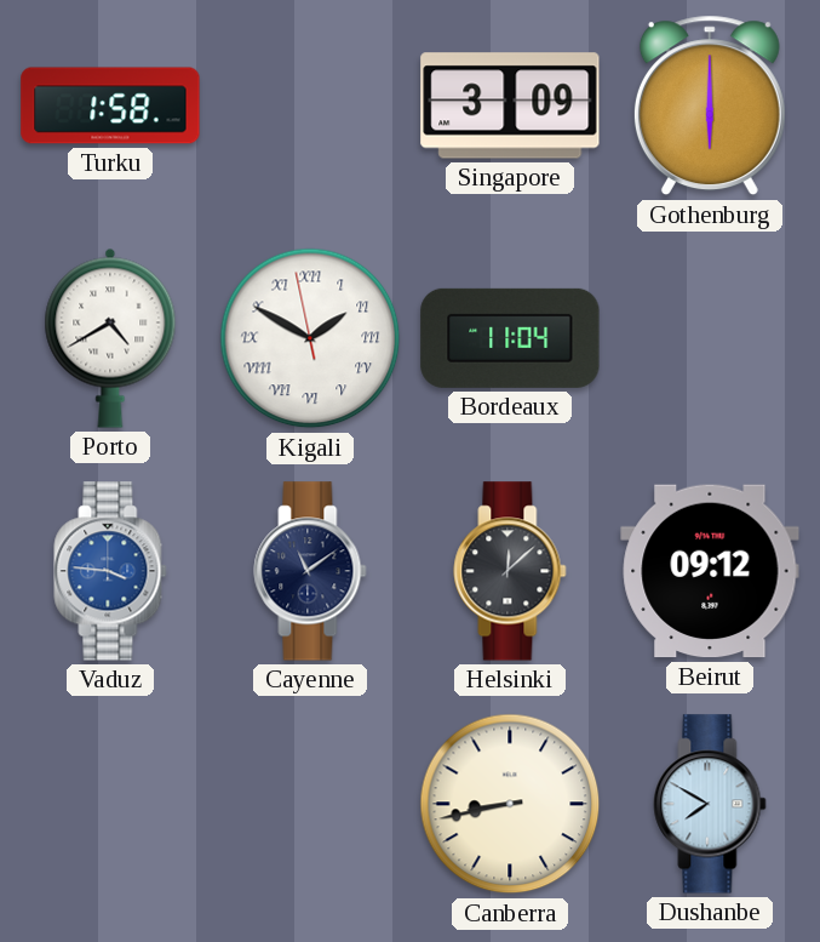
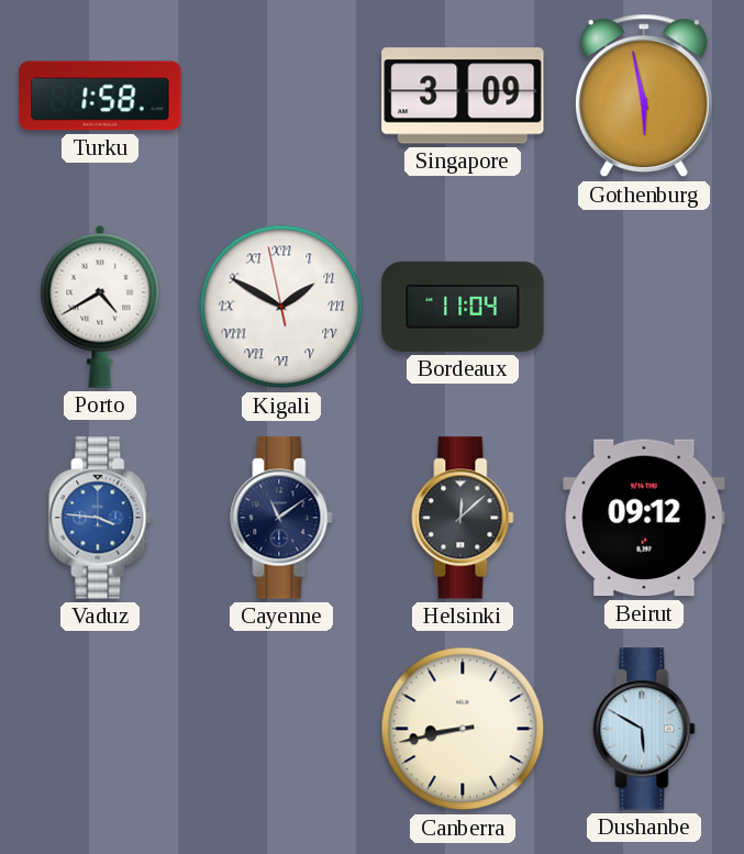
Gothenburg: 6:00 -> 5:58 (644, 96)
Dushanbe: 7:50 -> 5:50 (644, 729)
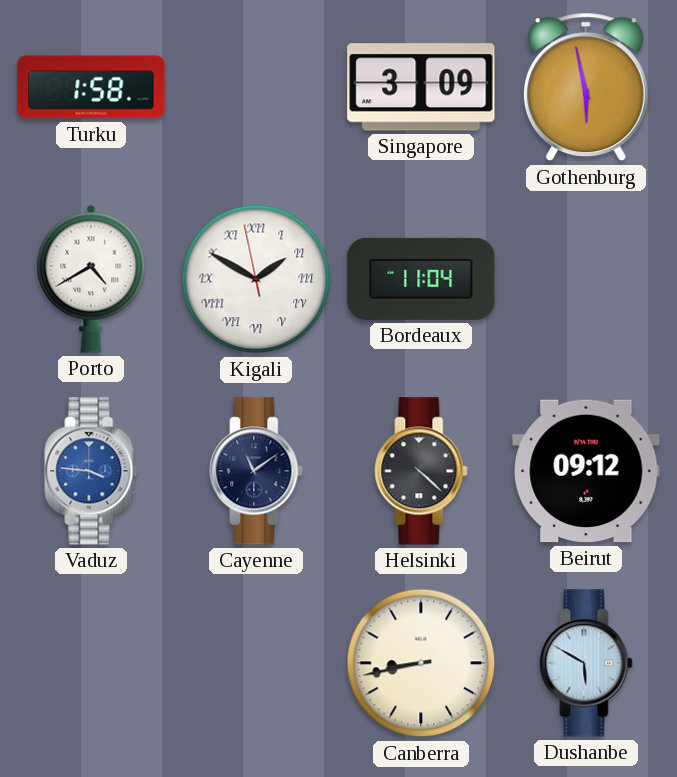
Helsinki: 12:08 -> 4:22 (421, 471)
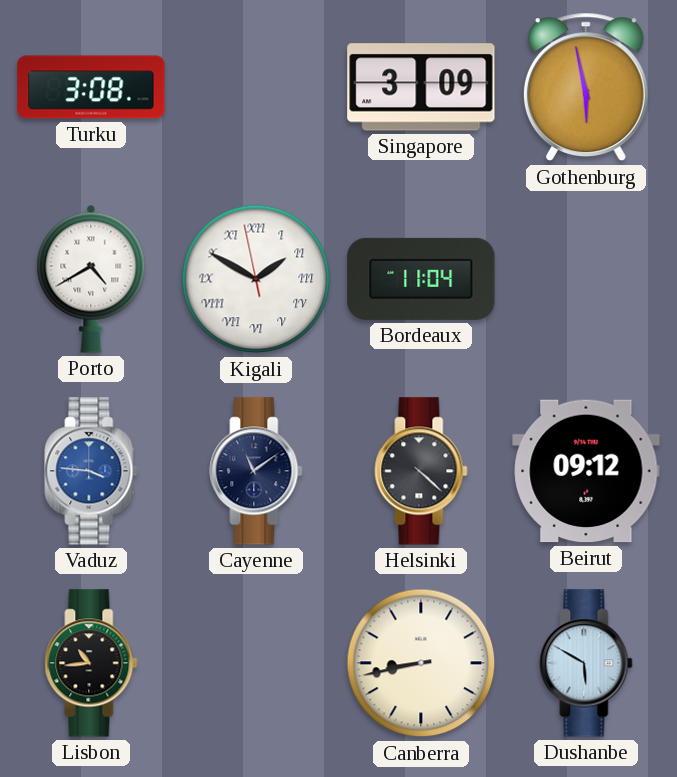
Turku: 1:58 -> 3:08 (91, 87)
Lisbon: none -> 10:44 (91, 663)
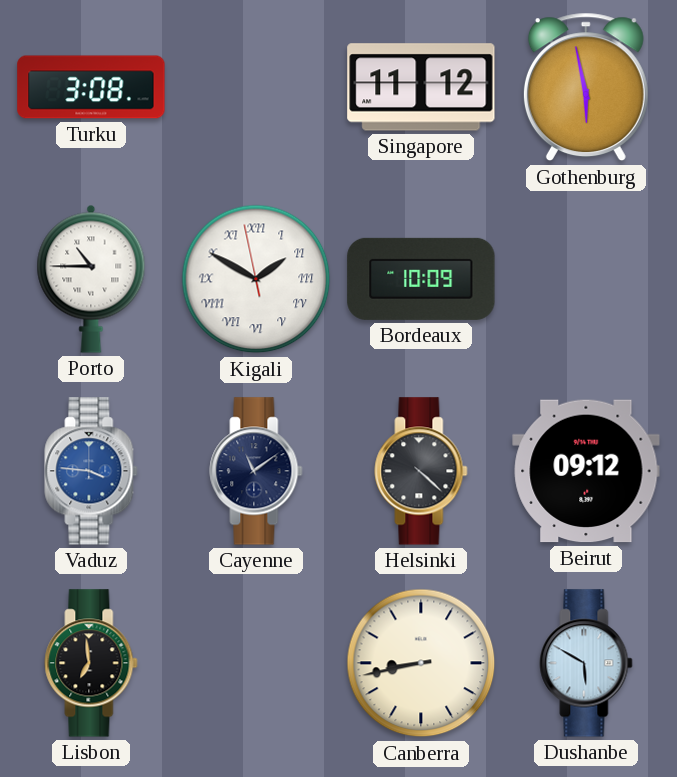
Singapore: 3:09 -> 11:12 (421, 87)
Porto: 4:40 -> 10:45 (91, 279)
Bordeaux: 11:04 -> 10:09 (421, 279)
Lisbon: 10:44 -> 6:59 (91, 663)
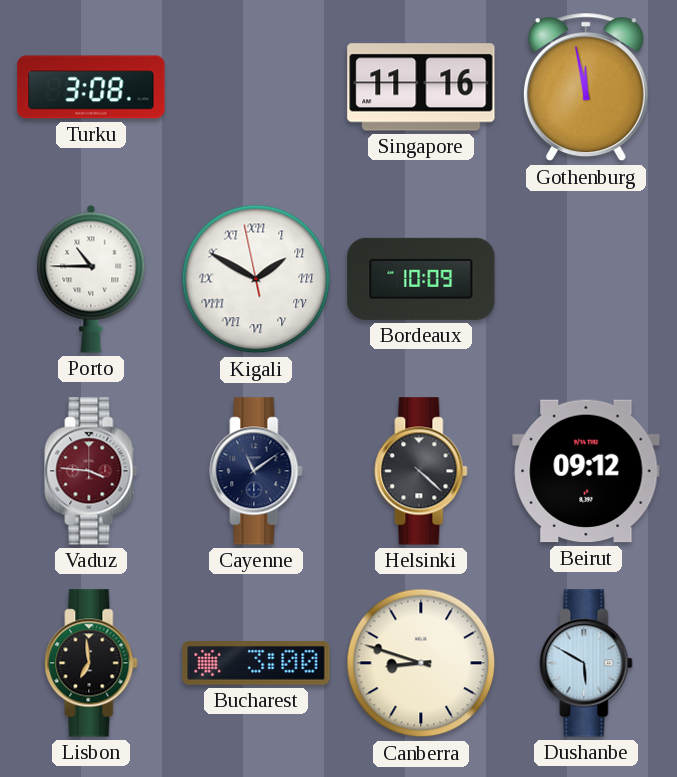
Singapore: 11:12 -> 11:16 (421, 87)
Gothenburg: 5:58 -> 11:58 (586, 87)
Vaduz dial: blue -> burgundy (91, 471)
Bucharest: none -> 3:00 (256, 664)
Canberra: 8:43 -> 8:48 (421, 663)
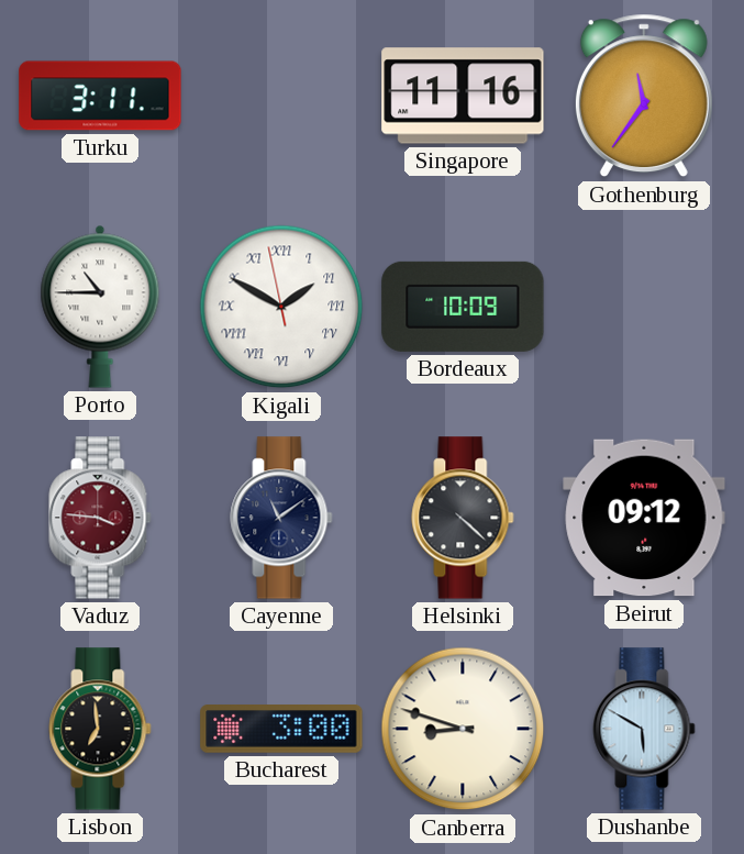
Turku: 3:08 -> 3:11 (100, 96)
Gothenburg: 11:58 -> 11:36 (644, 96)
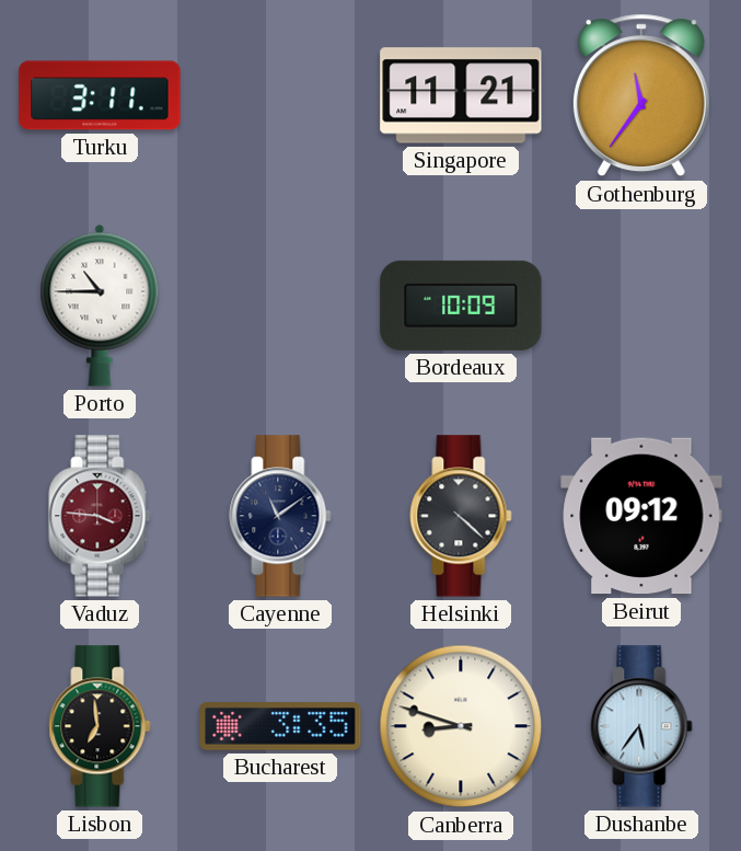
Singapore: 11:16 -> 11:21 (461, 95)
Kigali: 1:49 -> none (281, 307)
Bucharest: 3:00 -> 3:35 (280, 727)
Dushanbe: 5:50 -> 5:36 (641, 726)
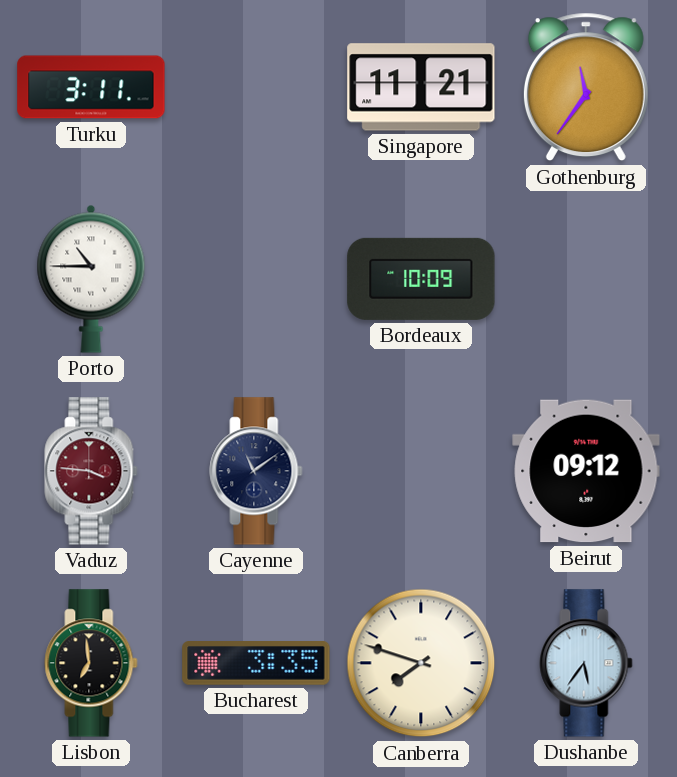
Helsinki: 4:22 -> none (461, 516)
Canberra: 8:48 -> 7:48 (421, 663)
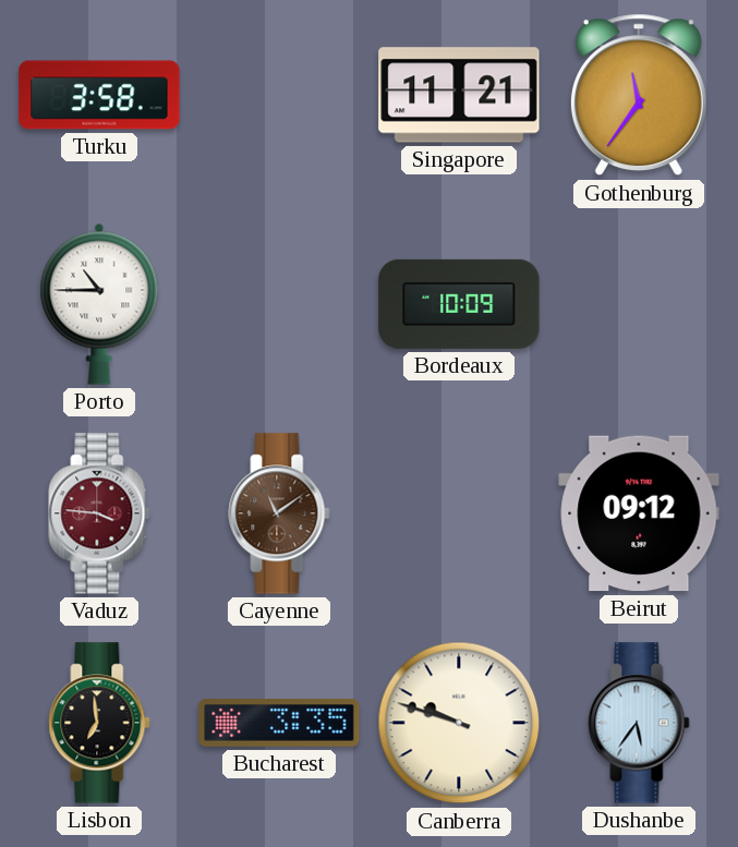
Turku: 3:11 -> 3:58 (99, 95)
Cayenne dial: navy -> brown (279, 513)
Canberra: 7:48 -> 9:48 (459, 723)
